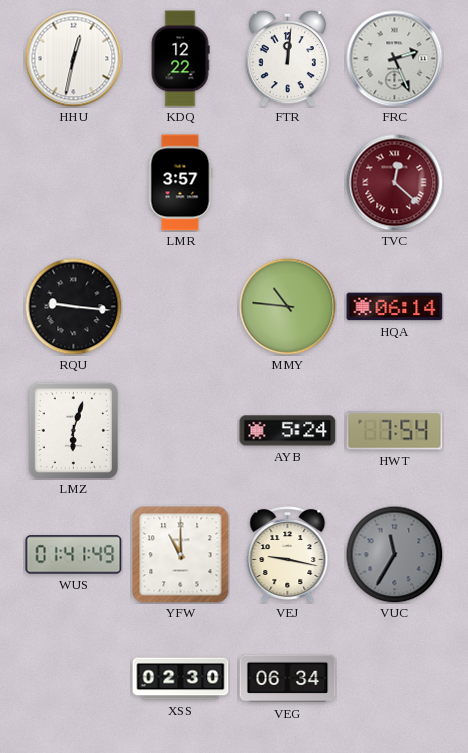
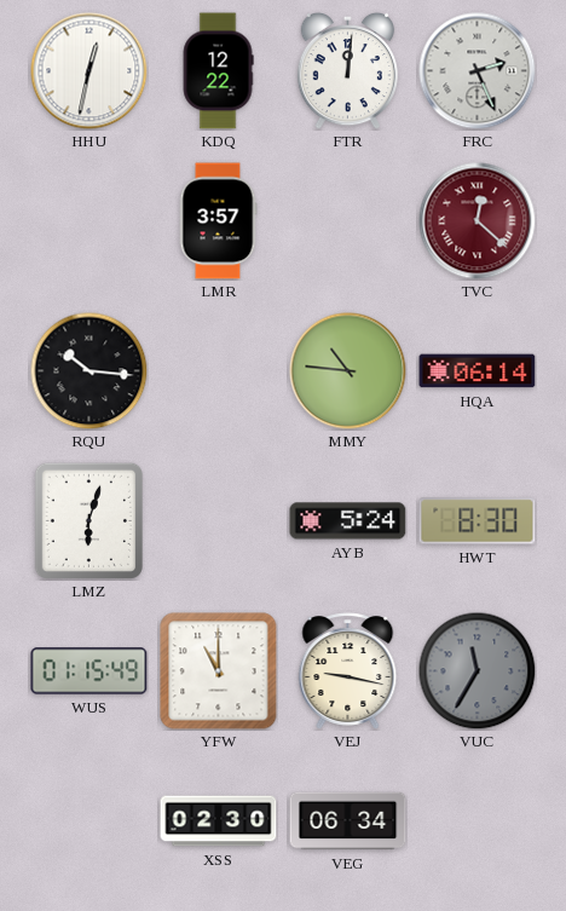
RQU: 9:16 -> 10:16 (88, 370)
HWT: 7:54 -> 8:30 (478, 521)
WUS: 01:41 -> 01:15 (89, 671)
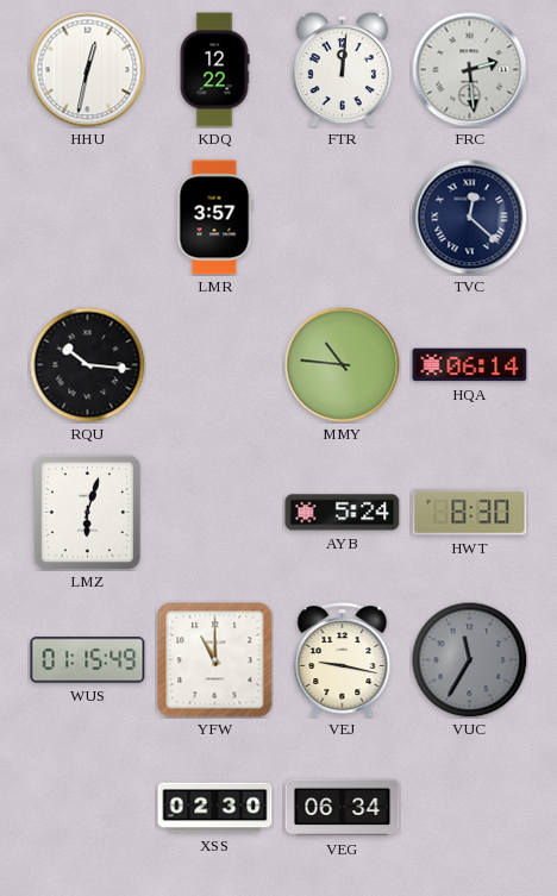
FRC: 2:26 -> 2:29 (470, 70)
TVC dial: burgundy -> navy (470, 218)
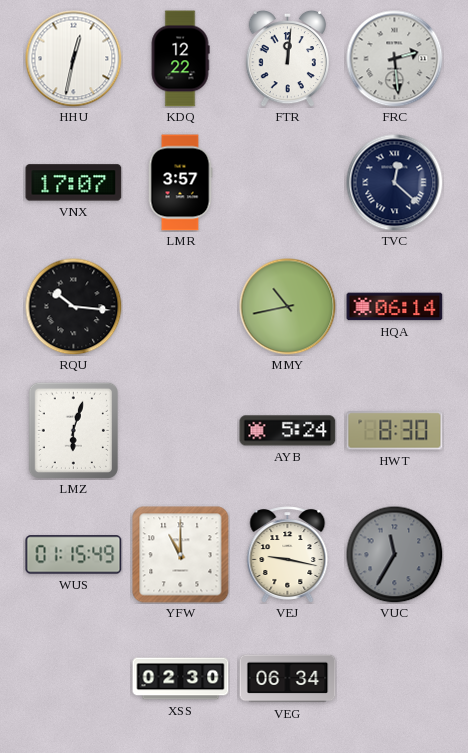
VNX: none -> 17:07 (74, 183)
MMY: 10:46 -> 10:43 (288, 307)
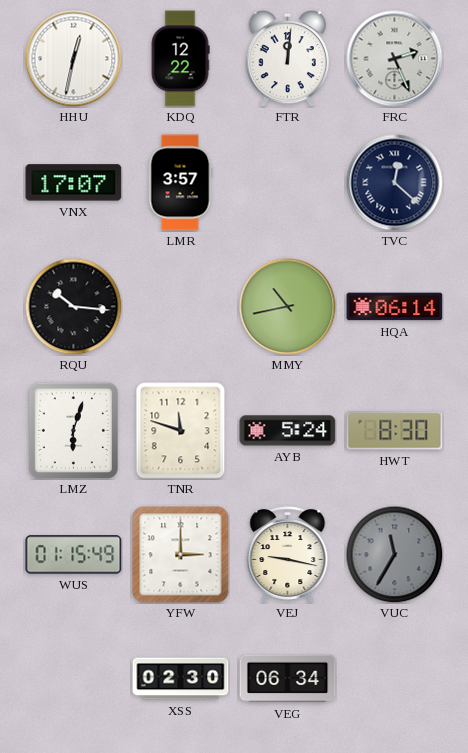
FRC: 2:29 -> 2:26 (395, 59)
TNR: none -> 11:48 (181, 431)
YFW: 11:00 -> 3:00 (181, 555)
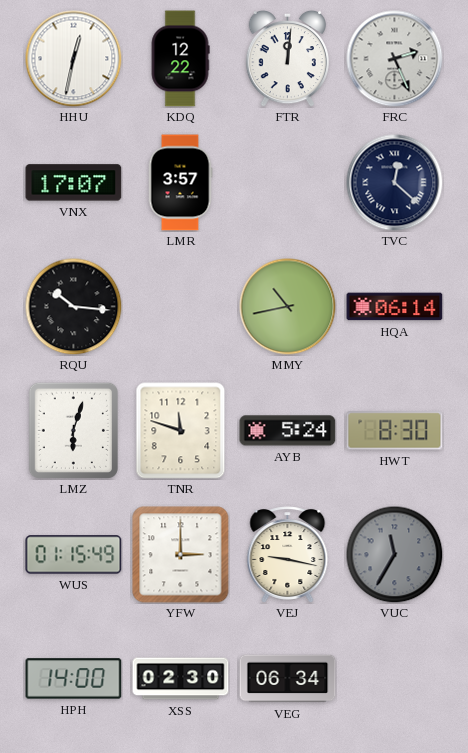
HPH: none -> 14:00 (74, 679)
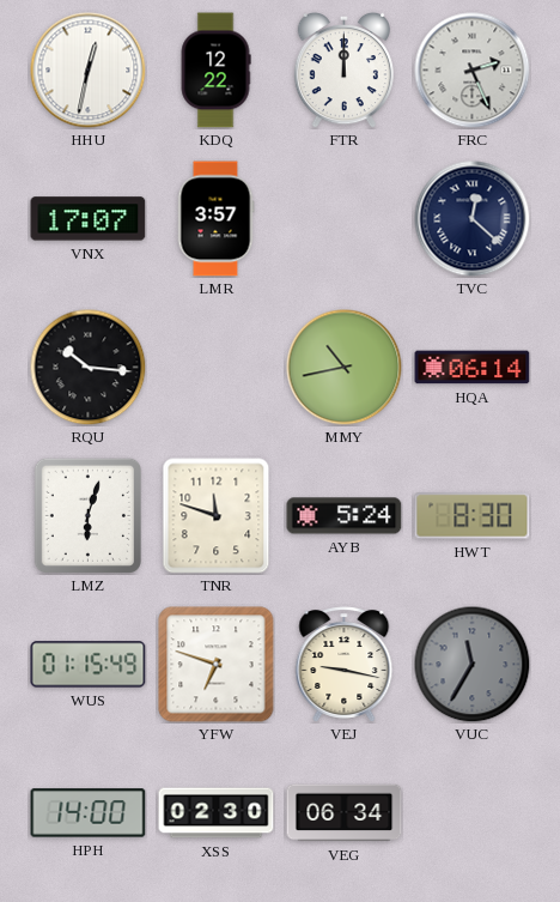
FTR: 12:01 -> 12:00 (343, 69)
YFW: 3:00 -> 6:48 (217, 665)
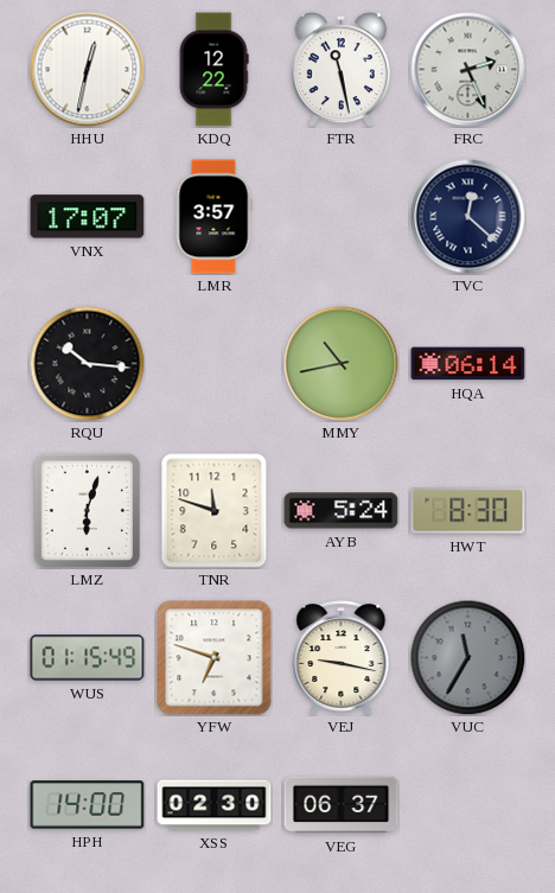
FTR: 12:00 -> 11:28 (340, 69)
VEG: 06:34 -> 06:37 (342, 805)
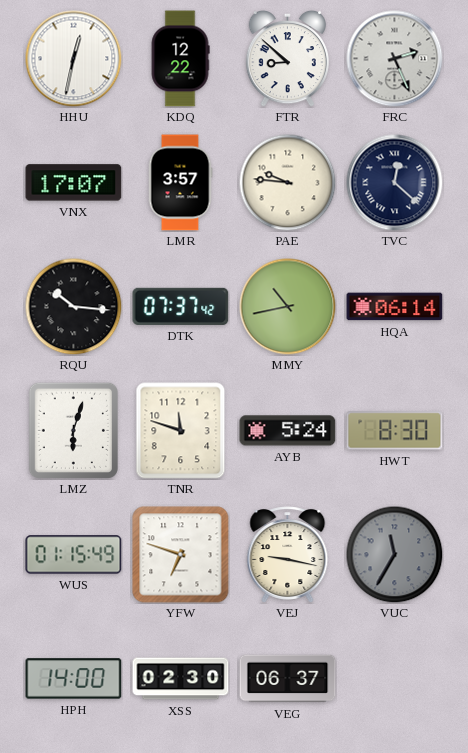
FTR: 11:28 -> 8:52 (287, 58)
PAE: none -> 9:46 (287, 182)
DTK: none -> 07:37 (181, 306)
